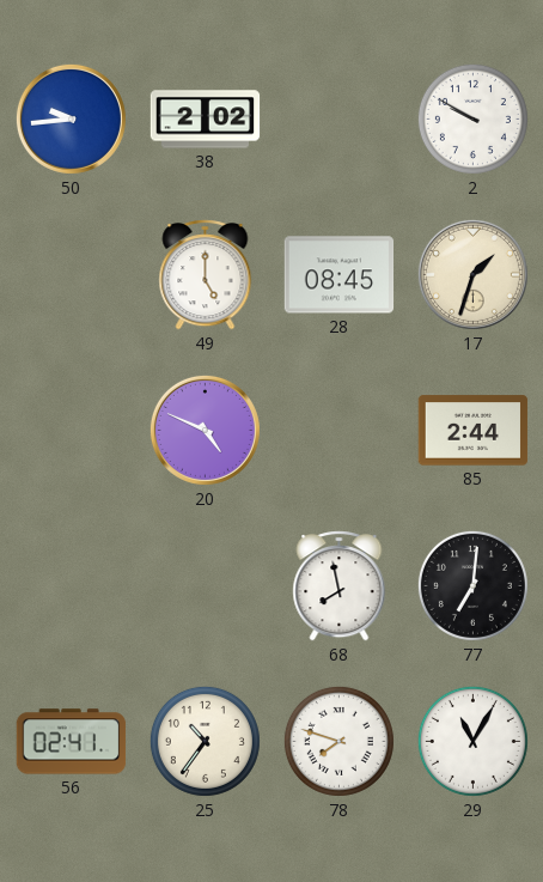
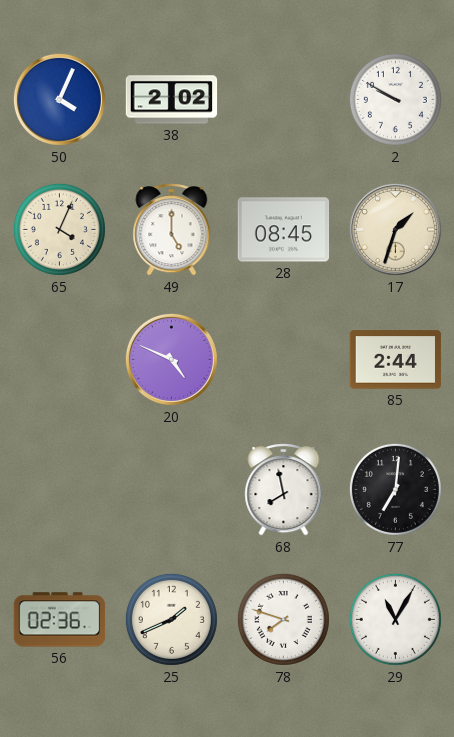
50: 9:44 -> 4:04 (59, 99)
65: none -> 4:04 (59, 229)
56: 02:41 -> 02:36 (60, 620)
25: 10:36 -> 1:41 (171, 619)
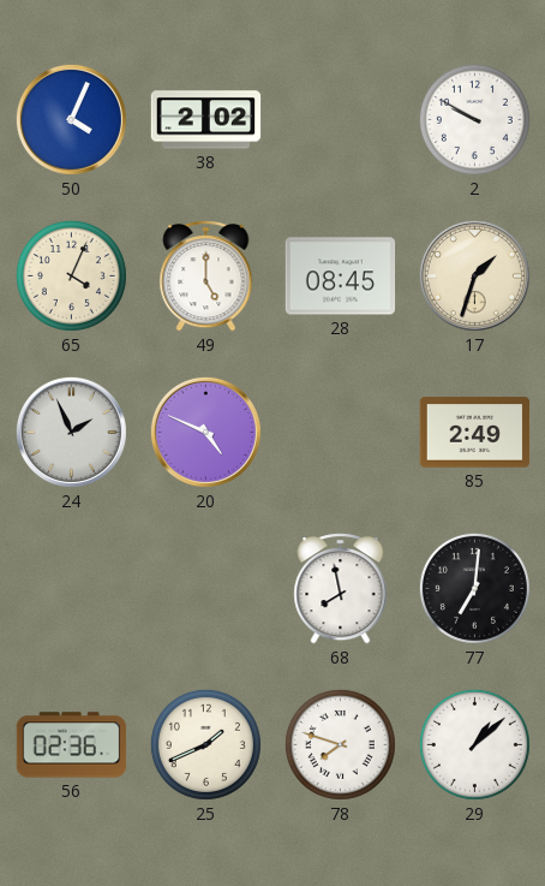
24: none -> 1:56 (71, 432)
85: 2:44 -> 2:49 (475, 433)
29: 11:05 -> 1:08 (474, 744)
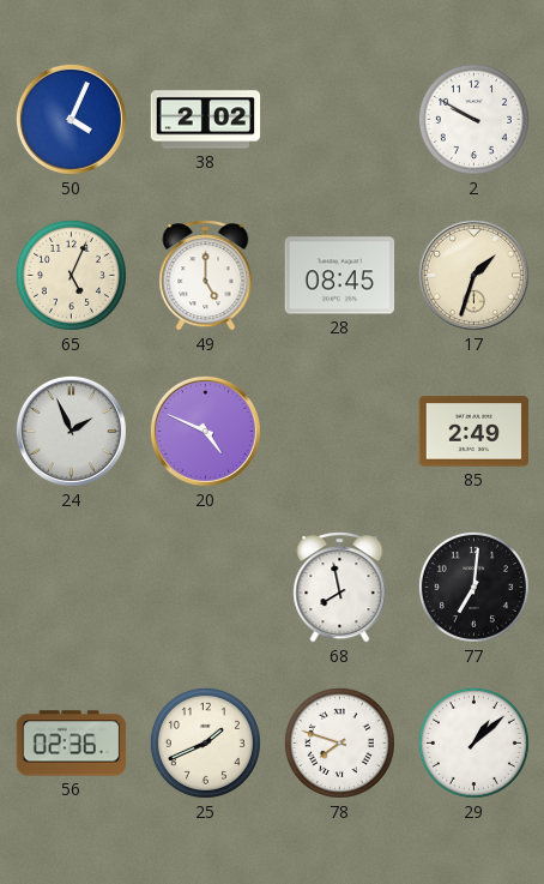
65: 4:04 -> 5:04 (71, 275)
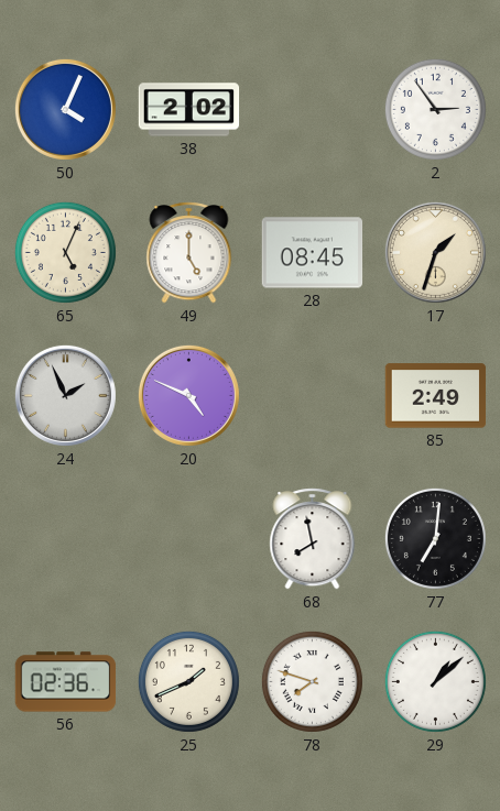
2: 9:50 -> 2:54 (435, 109)
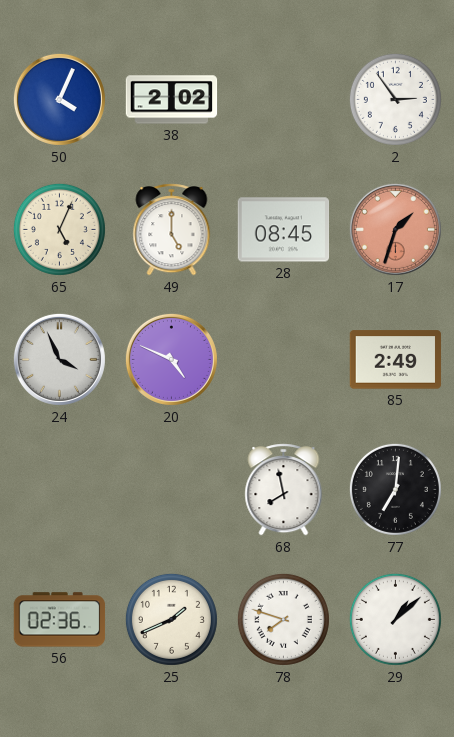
17 dial: cream -> salmon (395, 229)
24: 1:56 -> 3:56 (59, 359)
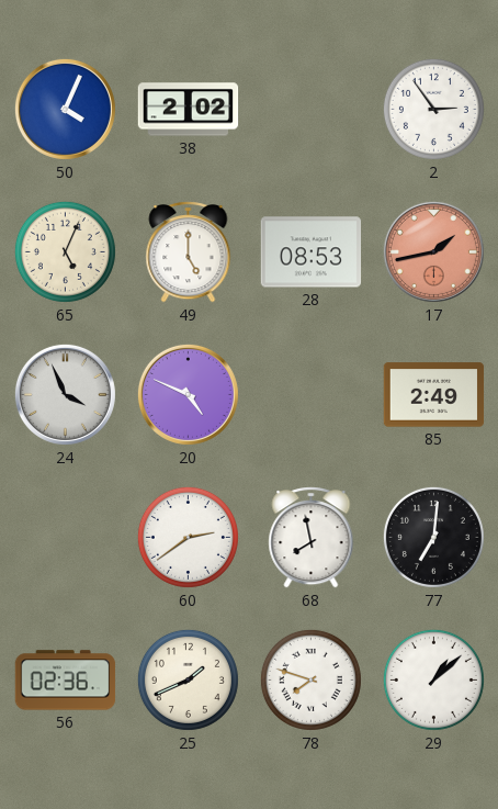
28: 08:45 -> 08:53 (312, 252)
17: 1:33 -> 1:43 (433, 251)
60: none -> 2:39 (188, 537)
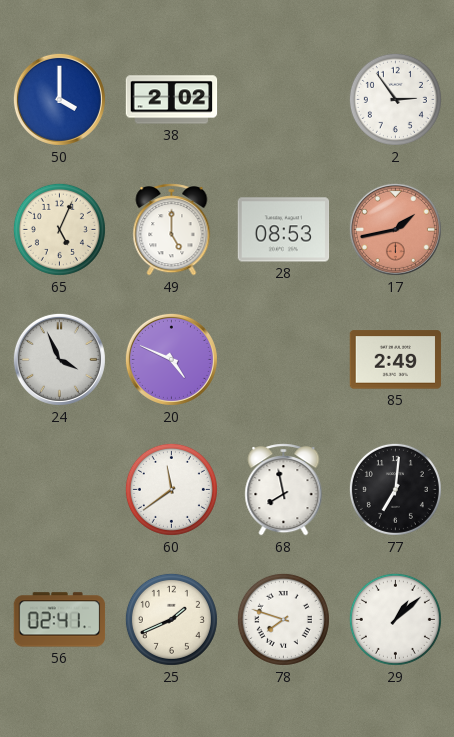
50: 4:04 -> 4:00 (59, 99)
60: 2:39 -> 11:39 (171, 489)
56: 02:36 -> 02:41 (60, 620)
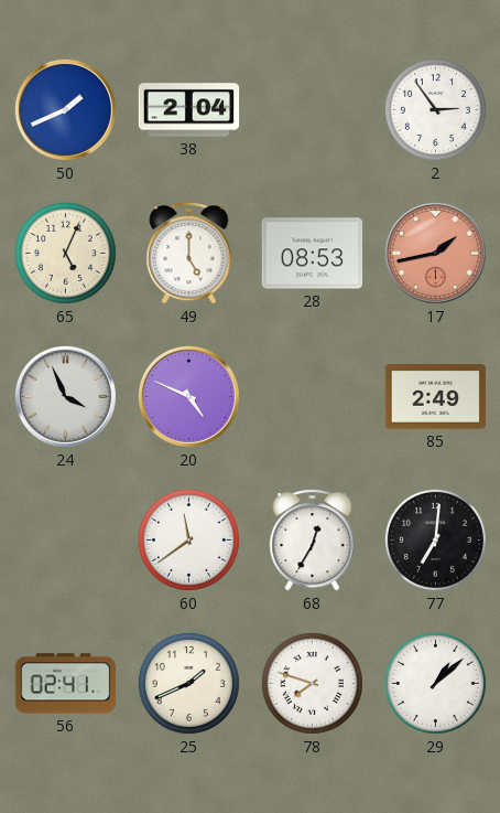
50: 4:00 -> 1:41 (65, 109)
38: 2:02 -> 2:04 (189, 110)
68: 7:58 -> 12:35 (313, 541)
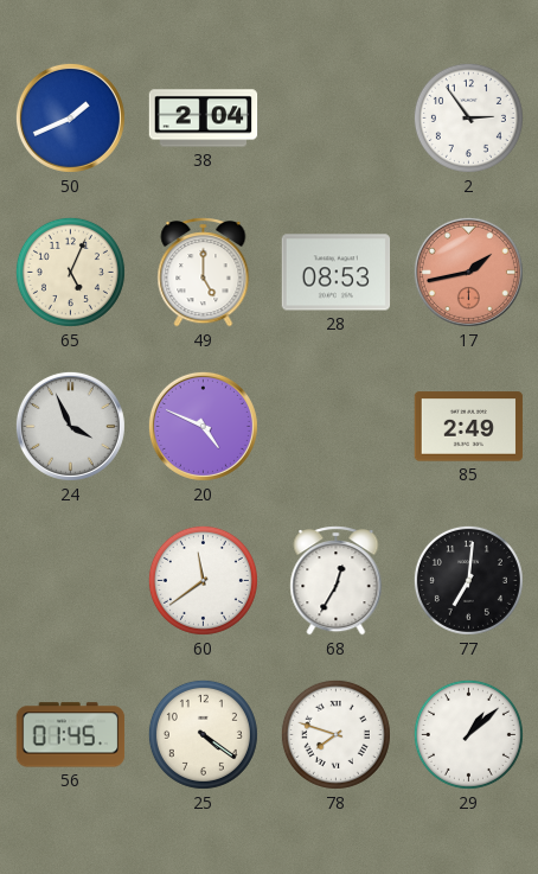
56: 02:41 -> 01:45 (71, 735)
25: 1:41 -> 4:21 (203, 734)
